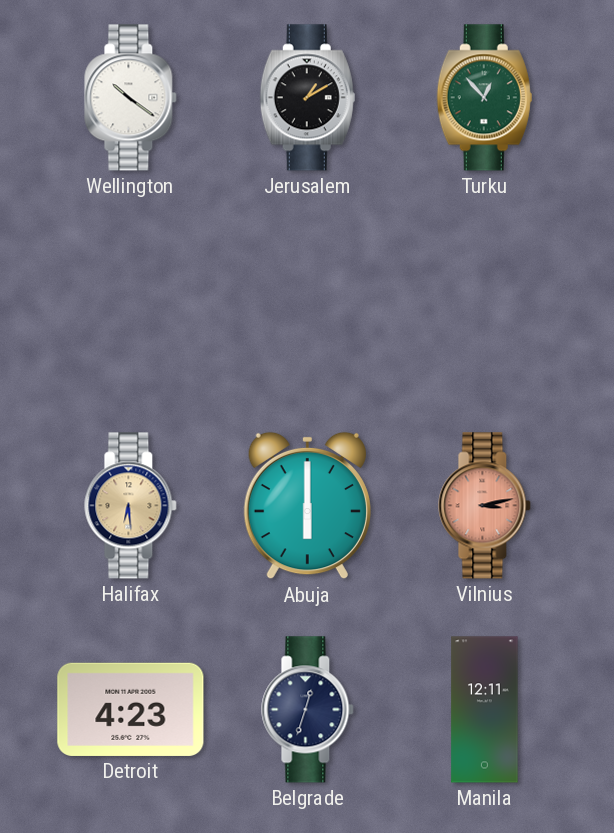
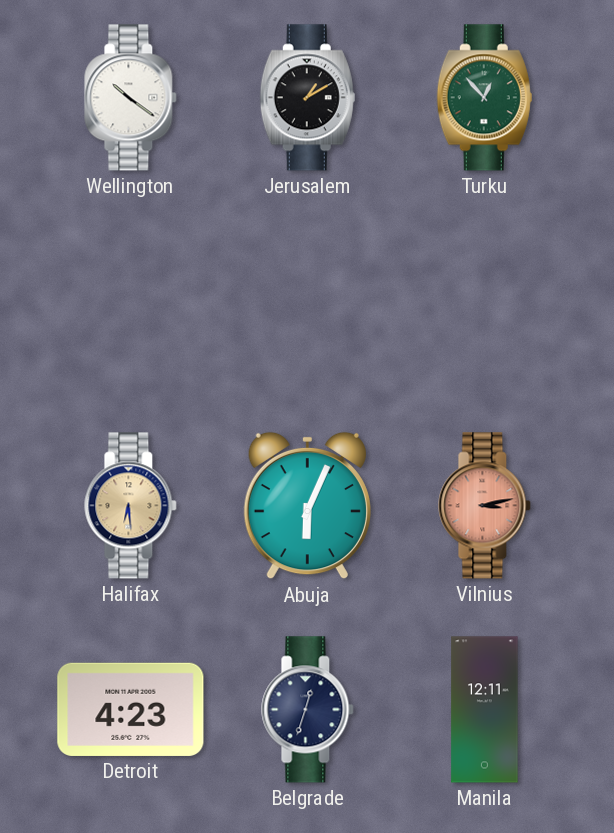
Abuja: 6:00 -> 6:04 (307, 506)
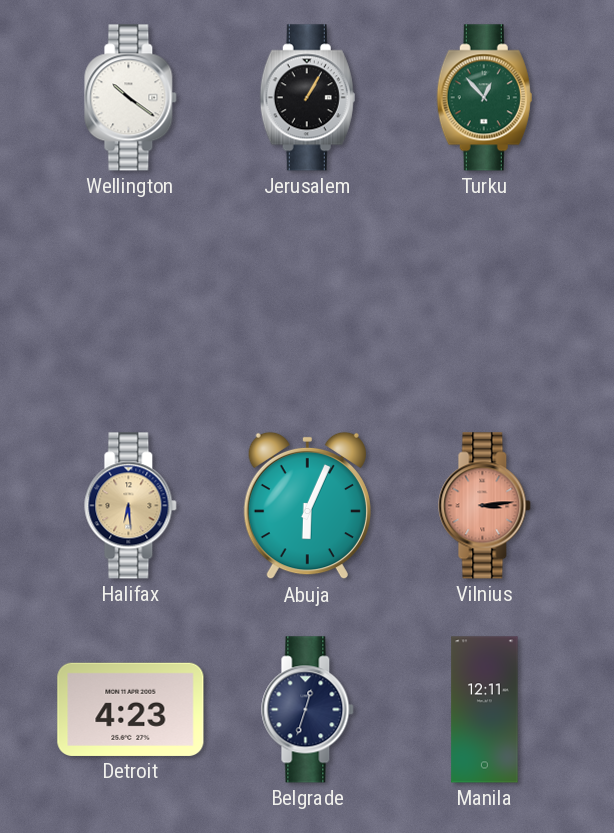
Jerusalem: 1:10 -> 1:05 (307, 98)
Vilnius: 3:13 -> 3:14 (485, 506)
